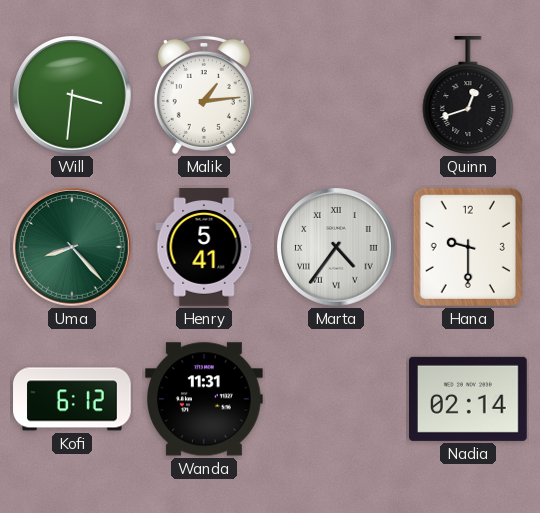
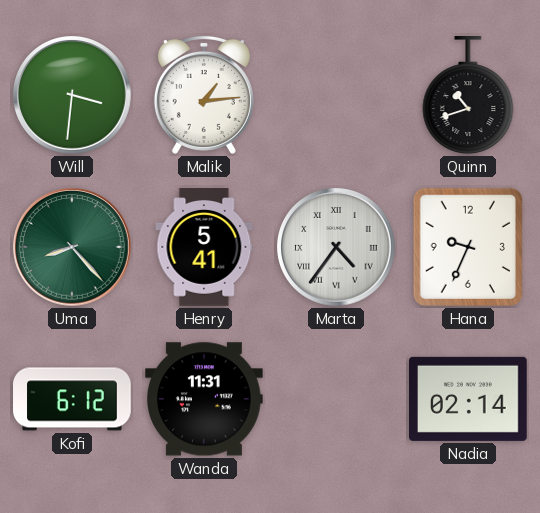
Quinn: 12:42 -> 10:42 (468, 96)
Hana: 9:30 -> 9:34 (468, 247)
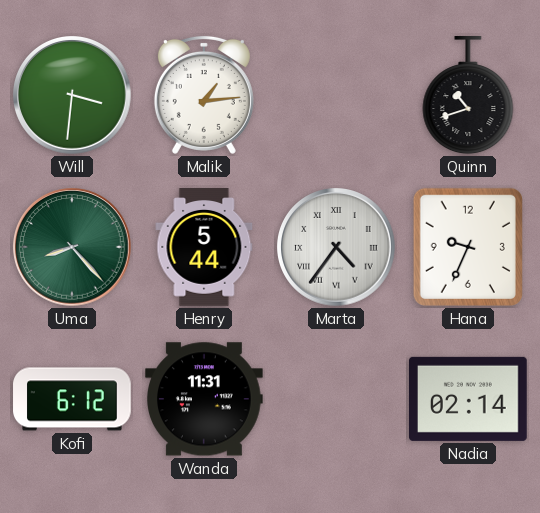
Henry: 5:41 -> 5:44 (204, 247)
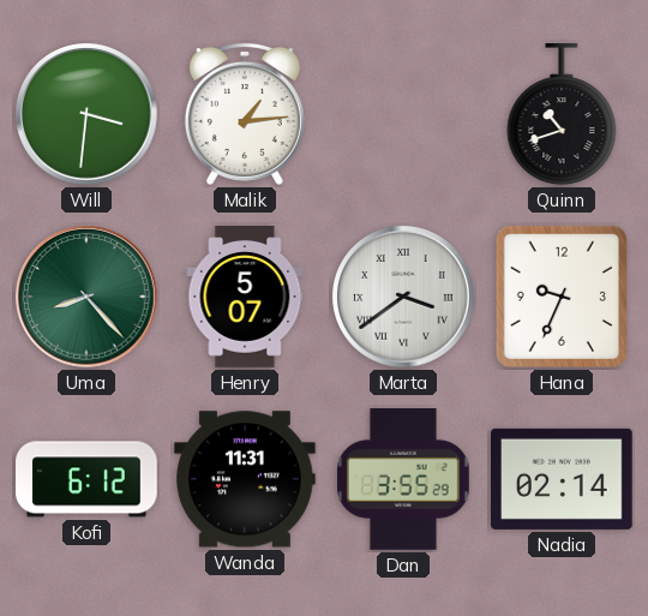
Henry: 5:44 -> 5:07 (245, 297)
Marta: 4:36 -> 3:39 (404, 298)
Dan: none -> 3:55 (404, 480)
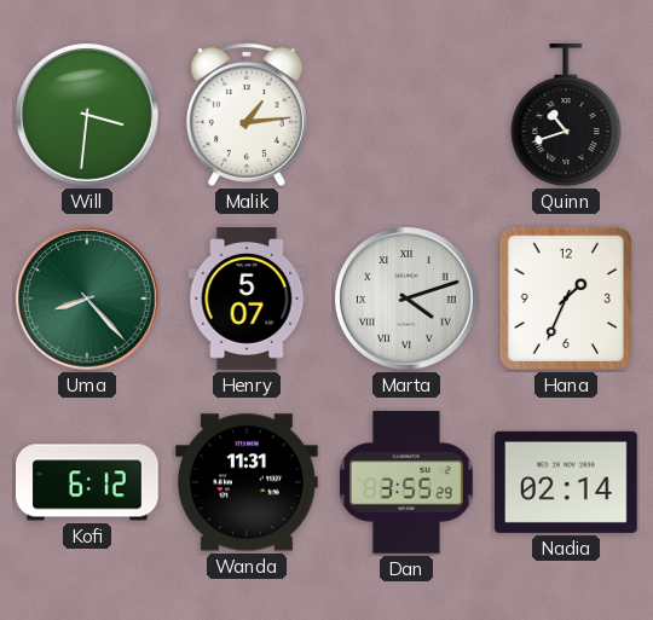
Marta: 3:39 -> 4:12 (408, 300)
Hana: 9:34 -> 1:34 (566, 299)
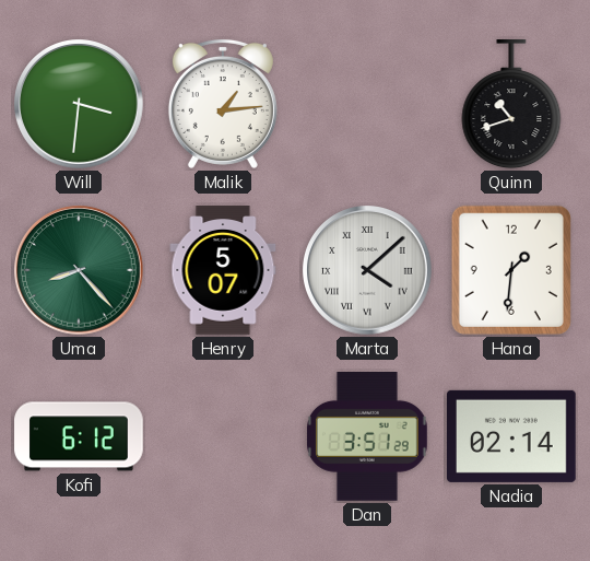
Marta: 4:12 -> 4:08 (368, 271)
Hana: 1:34 -> 1:31 (511, 270)
Wanda: 11:31 -> none (248, 482)
Dan: 3:55 -> 3:51 (368, 437)
